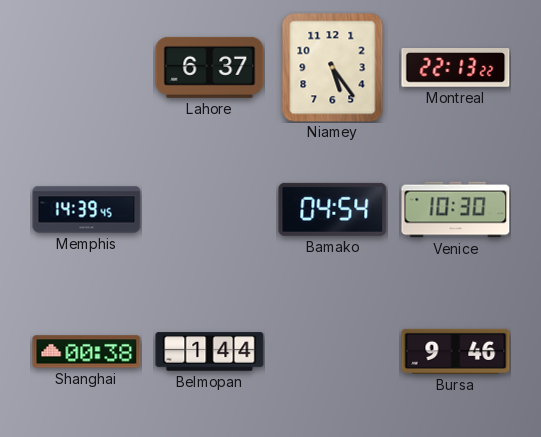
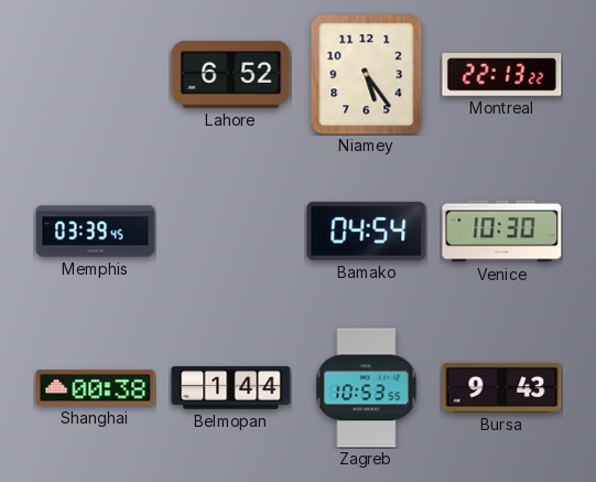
Lahore: 6:37 -> 6:52 (231, 74)
Memphis: 14:39 -> 03:39 (96, 232)
Zagreb: none -> 10:53 (367, 388)
Bursa: 9:46 -> 9:43 (502, 387)
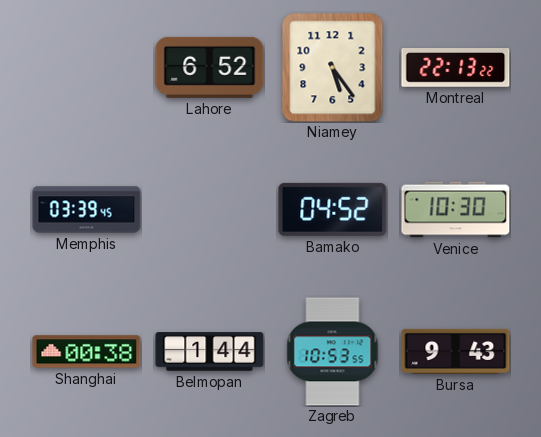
Bamako: 04:54 -> 04:52 (333, 209)
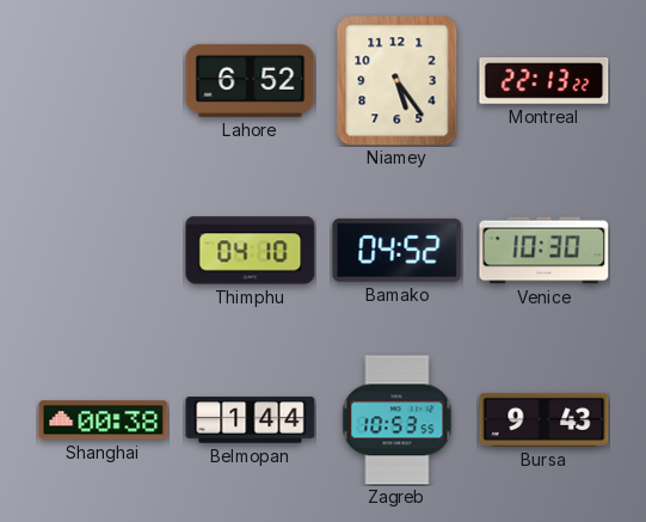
Memphis: 03:39 -> none (87, 210)
Thimphu: none -> 04:10 (251, 251)
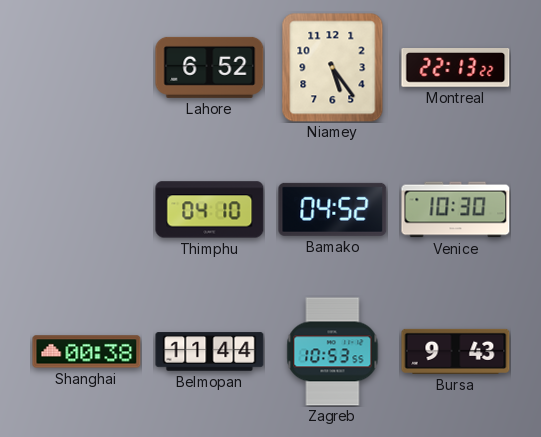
Belmopan: 1:44 -> 11:44 (210, 352)
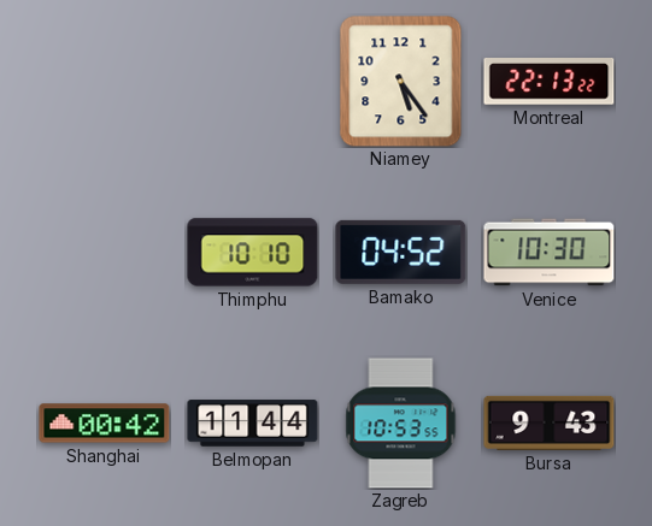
Lahore: 6:52 -> none (210, 67)
Thimphu: 04:10 -> 10:10 (253, 253)
Shanghai: 00:38 -> 00:42 (105, 424)
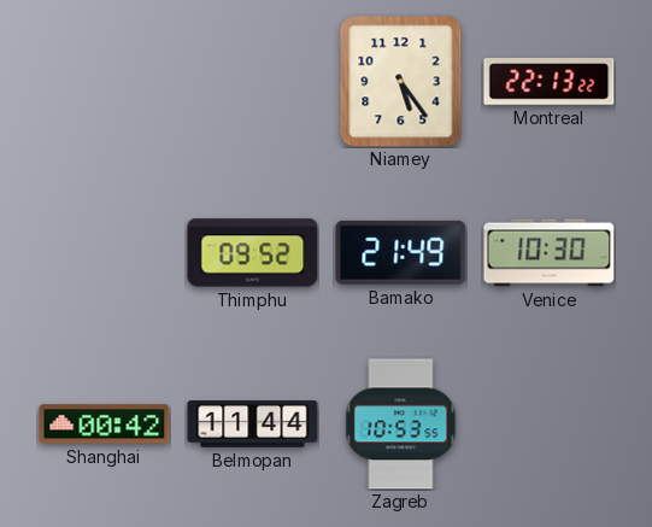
Thimphu: 10:10 -> 09:52 (253, 253)
Bamako: 04:52 -> 21:49 (401, 252)
Bursa: 9:43 -> none (550, 422)
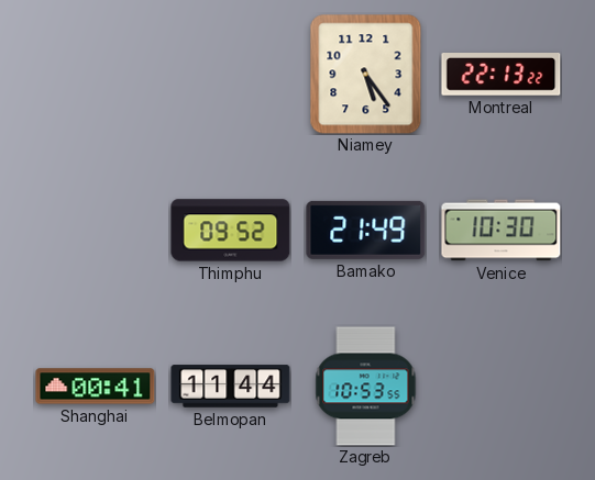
Shanghai: 00:42 -> 00:41 (96, 387)
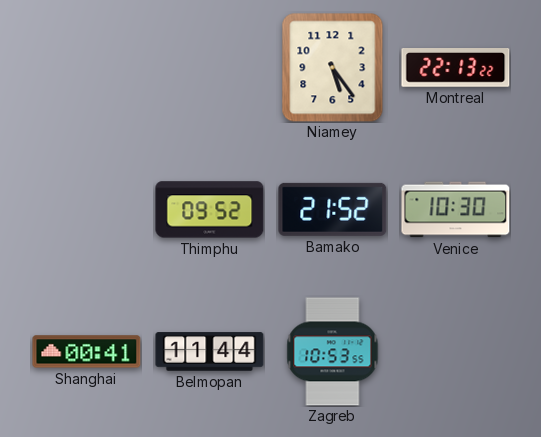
Bamako: 21:49 -> 21:52 (333, 209)
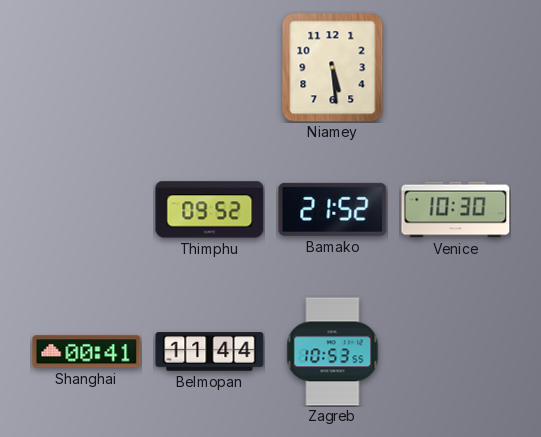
Niamey: 5:24 -> 5:29 (333, 68)
Montreal: 22:13 -> none (456, 68)
